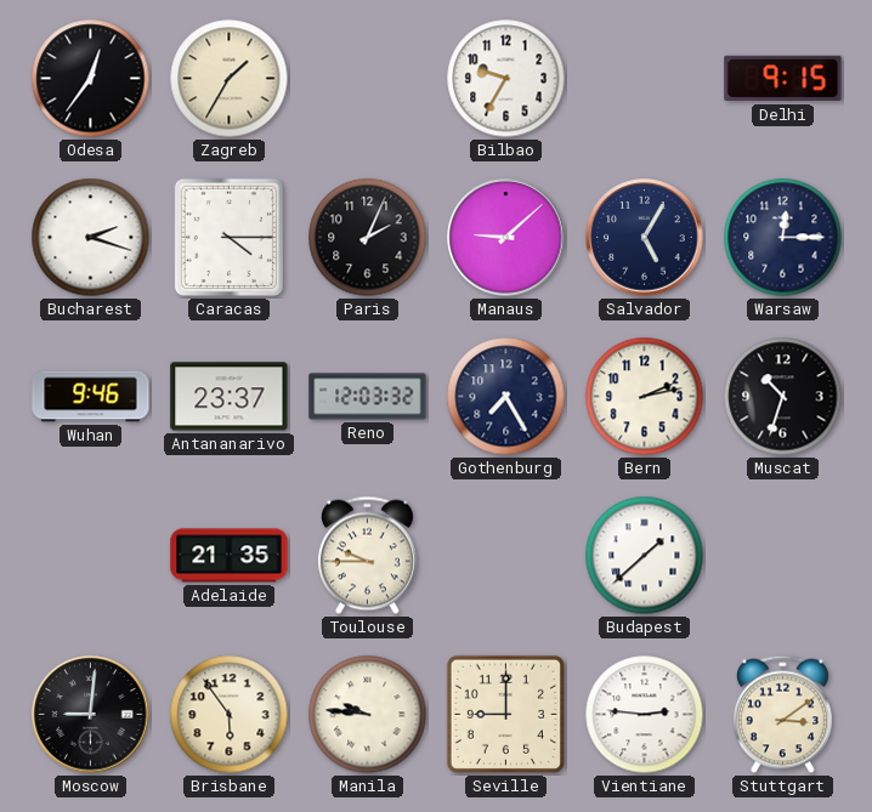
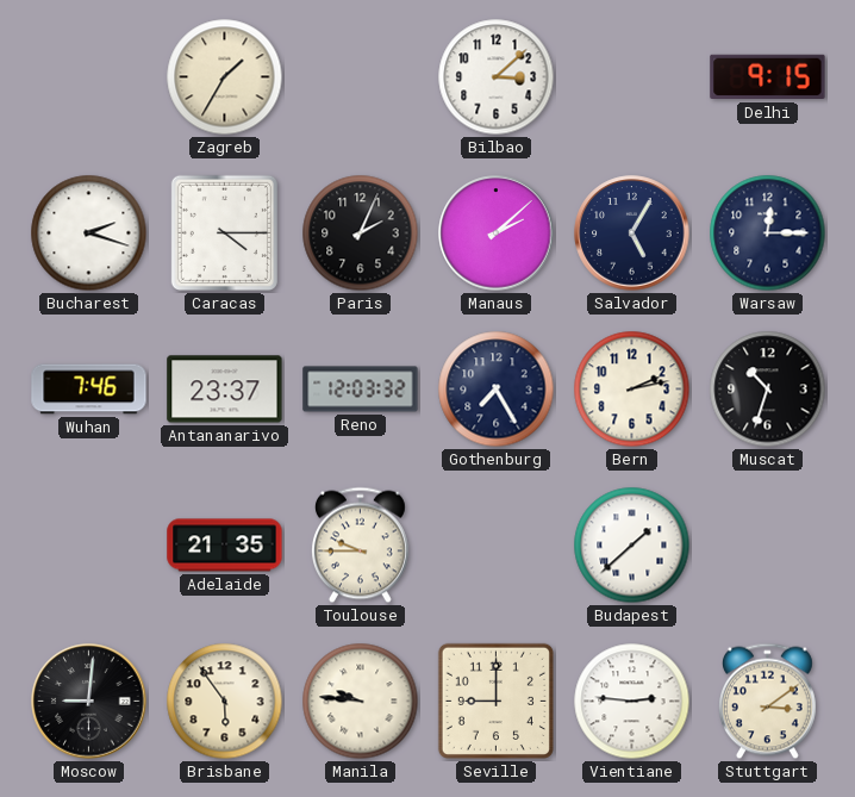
Odesa: 12:36 -> none (91, 79)
Bilbao: 9:35 -> 3:08 (497, 77)
Manaus: 9:08 -> 2:08 (497, 234)
Wuhan: 9:46 -> 7:46 (89, 390)
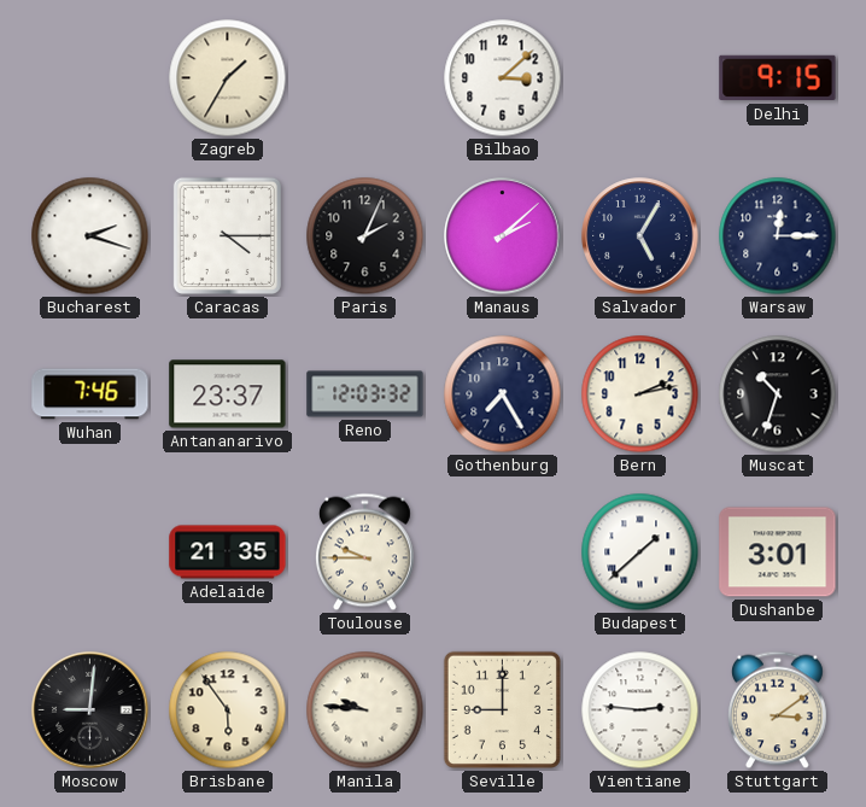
Dushanbe: none -> 3:01 (778, 552)
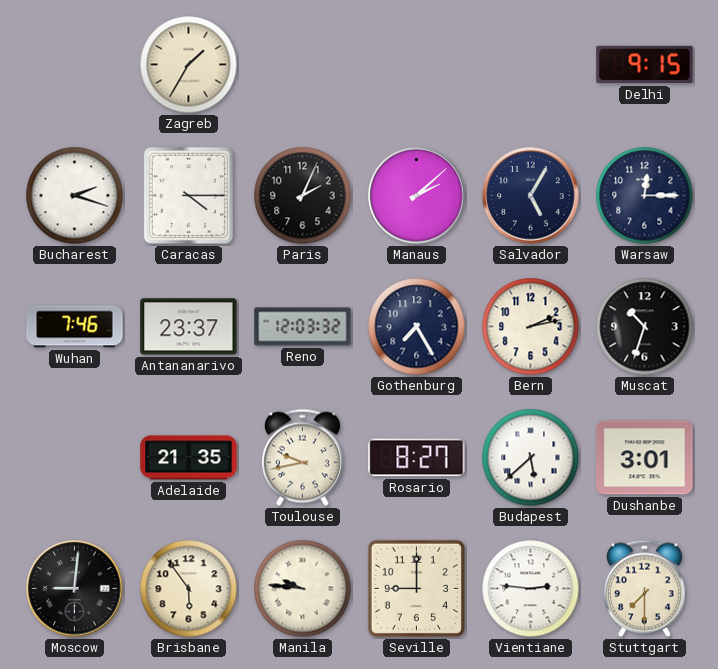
Bilbao: 3:08 -> none (503, 78)
Toulouse: 9:45 -> 9:43 (302, 458)
Rosario: none -> 8:27 (417, 458)
Budapest: 1:38 -> 5:38 (531, 458)
Stuttgart: 3:09 -> 7:30 (644, 589)
